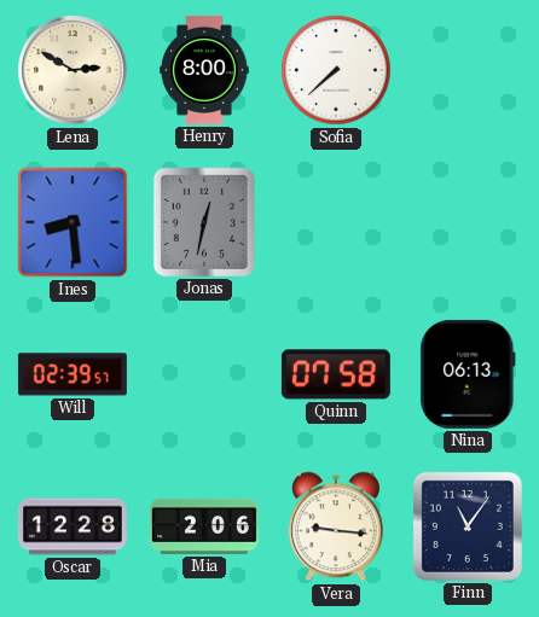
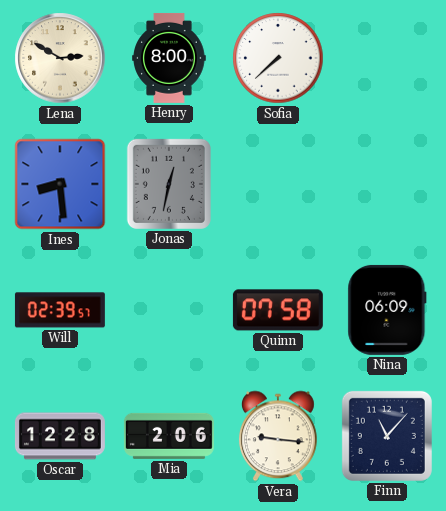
Nina: 06:13 -> 06:09 (387, 310)
Finn: 11:06 -> 11:07 (387, 436)
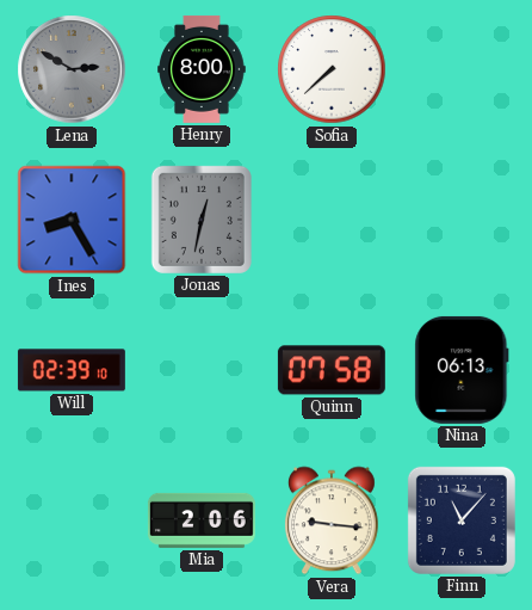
Lena dial: cream -> grey (72, 69)
Ines: 8:29 -> 8:25 (72, 220)
Will: 02:39:57 -> 02:39:10 (72, 370)
Nina: 06:09 -> 06:13 (462, 370)
Oscar: 12:28 -> none (60, 436)
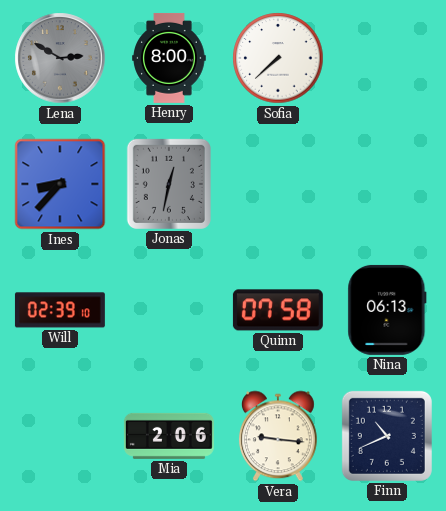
Ines: 8:25 -> 8:37 (60, 184)
Finn: 11:07 -> 10:41 (387, 436)
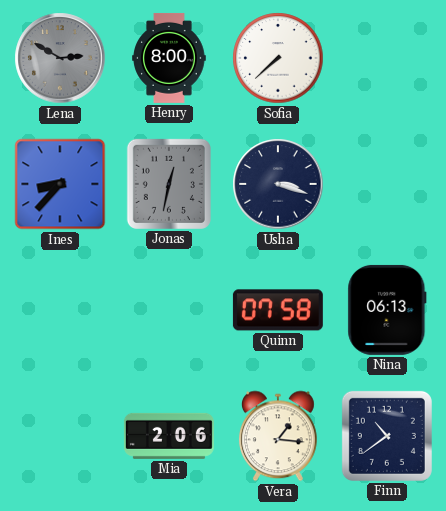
Usha: none -> 3:18 (278, 184)
Will: 02:39 -> none (60, 310)
Vera: 9:16 -> 1:16 (278, 436)
Finn: 10:41 -> 10:39 (387, 436)
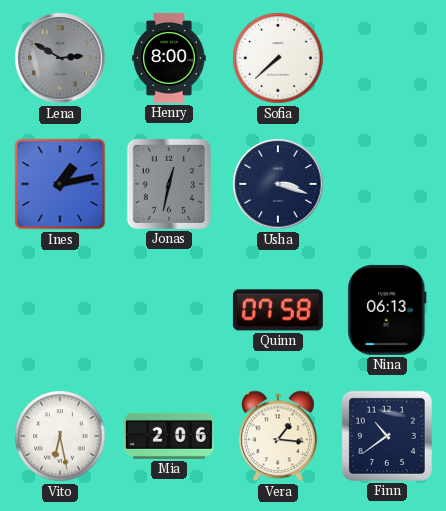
Ines: 8:37 -> 1:13 (60, 184)
Vito: none -> 6:28 (60, 436)
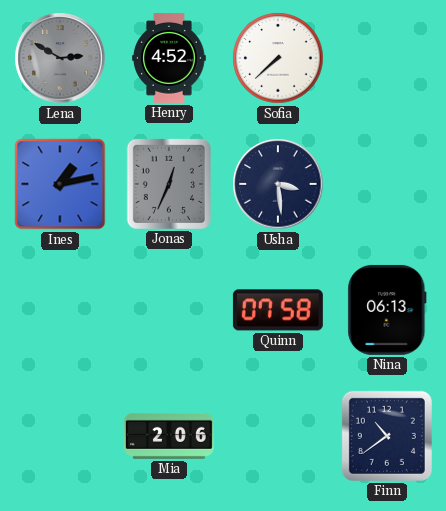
Henry: 8:00 -> 4:52 (169, 58)
Jonas: 12:32 -> 12:34 (169, 184)
Usha: 3:18 -> 3:29 (278, 184)
Vito: 6:28 -> none (60, 436)
Vera: 1:16 -> none (278, 436)
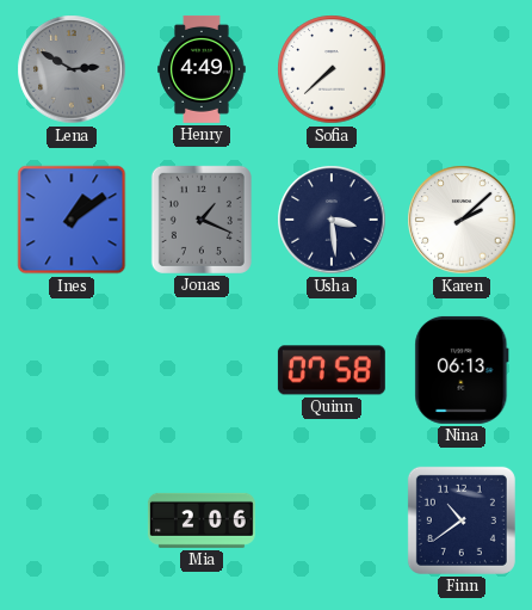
Henry: 4:52 -> 4:49 (202, 69)
Ines: 1:13 -> 1:09 (72, 220)
Jonas: 12:34 -> 1:19 (202, 220)
Karen: none -> 2:08 (462, 220)
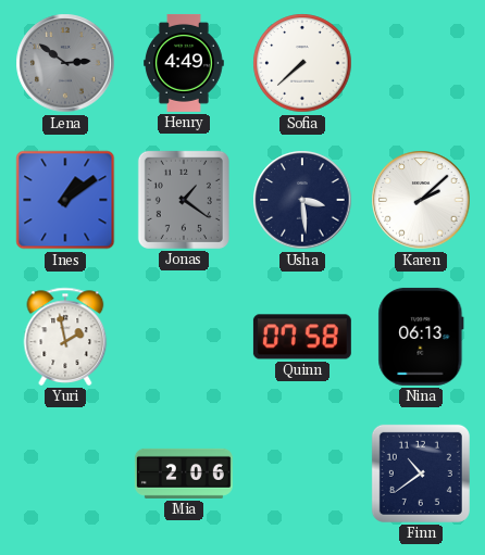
Lena: 2:50 -> 2:51 (65, 63)
Jonas: 1:19 -> 1:21 (184, 200)
Yuri: none -> 1:58 (65, 337)
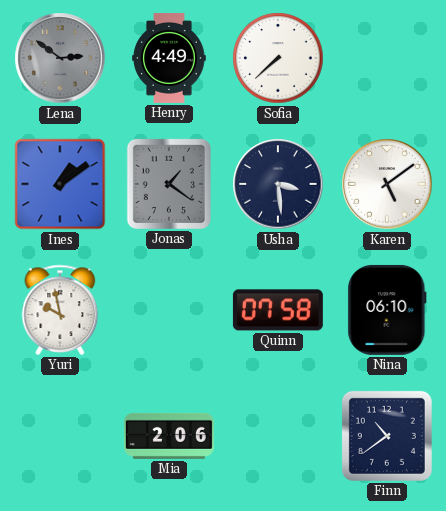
Karen: 2:08 -> 5:09 (387, 184)
Yuri: 1:58 -> 9:58 (60, 310)
Nina: 06:13 -> 06:10 (387, 310)
